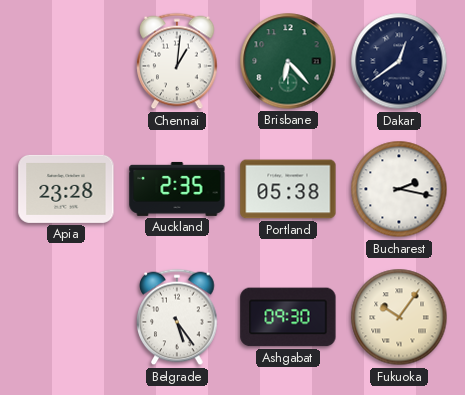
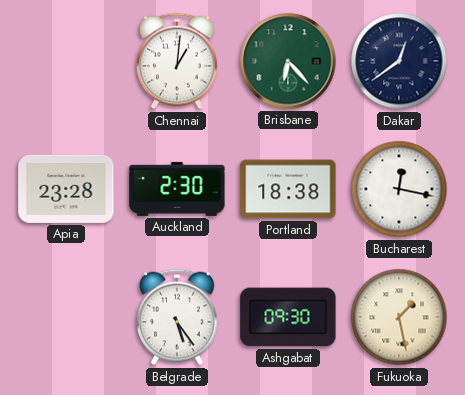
Auckland: 2:35 -> 2:30 (177, 189)
Portland: 05:38 -> 18:38 (288, 189)
Bucharest: 2:17 -> 12:17 (399, 189)
Fukuoka: 10:06 -> 1:28 (399, 317)
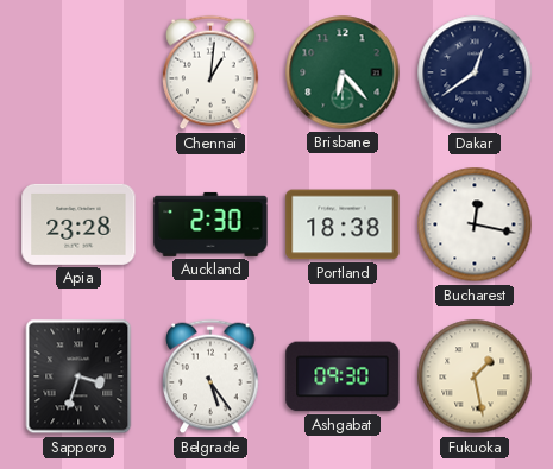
Sapporo: none -> 3:33 (78, 376)
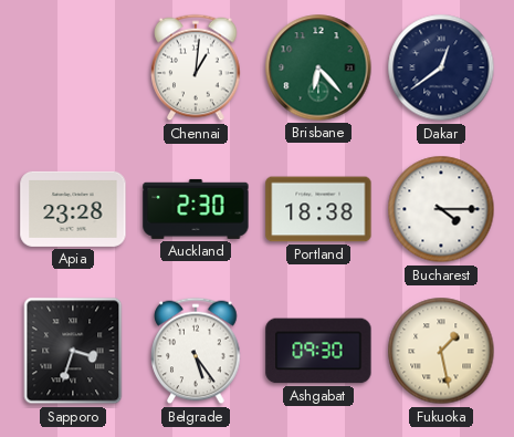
Bucharest: 12:17 -> 4:15 (441, 209)
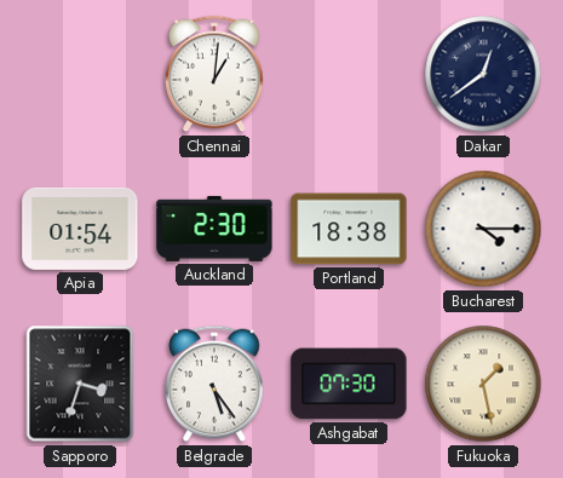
Brisbane: 6:23 -> none (318, 67)
Apia: 23:28 -> 01:54 (80, 229)
Ashgabat: 09:30 -> 07:30 (349, 384)
